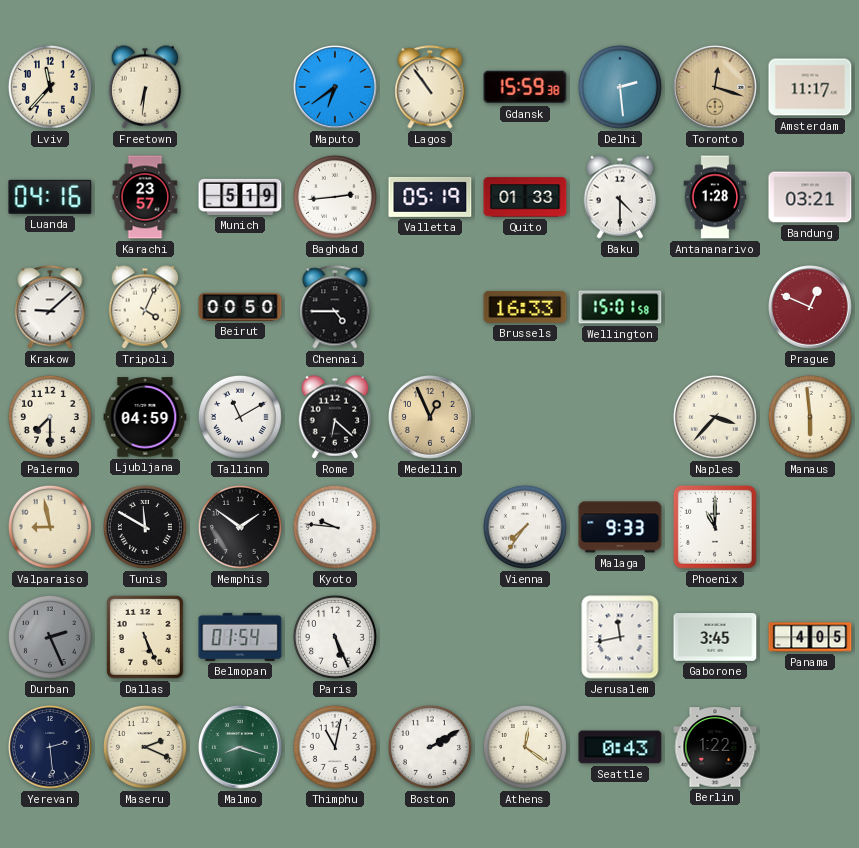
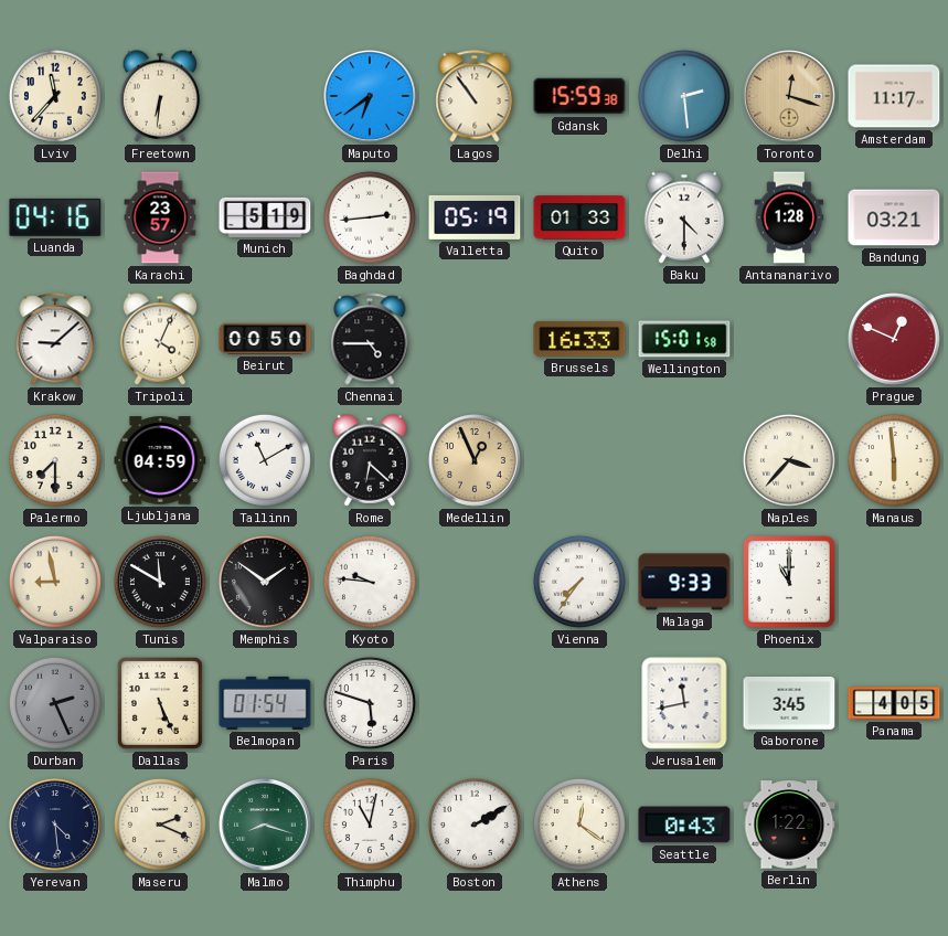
Paris: 5:26 -> 5:48 (370, 703)
Yerevan: 2:29 -> 4:29 (56, 826)
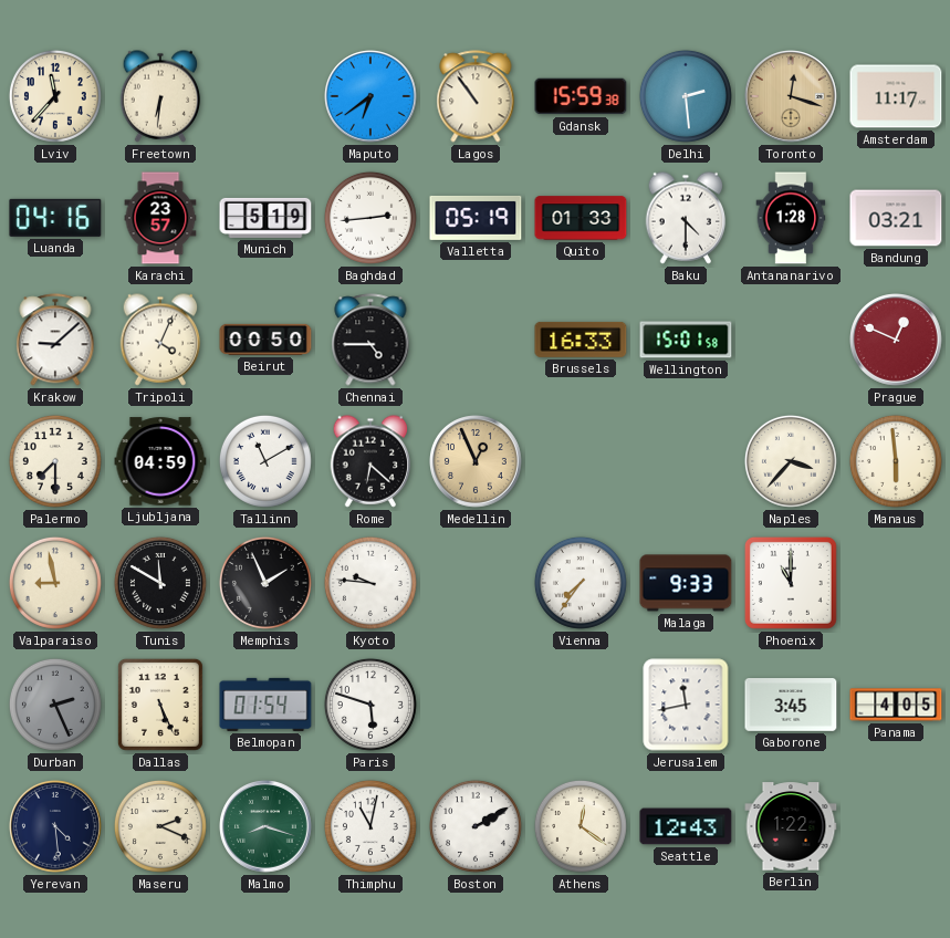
Memphis: 1:51 -> 1:56 (265, 583)
Seattle: 0:43 -> 12:43 (686, 826)
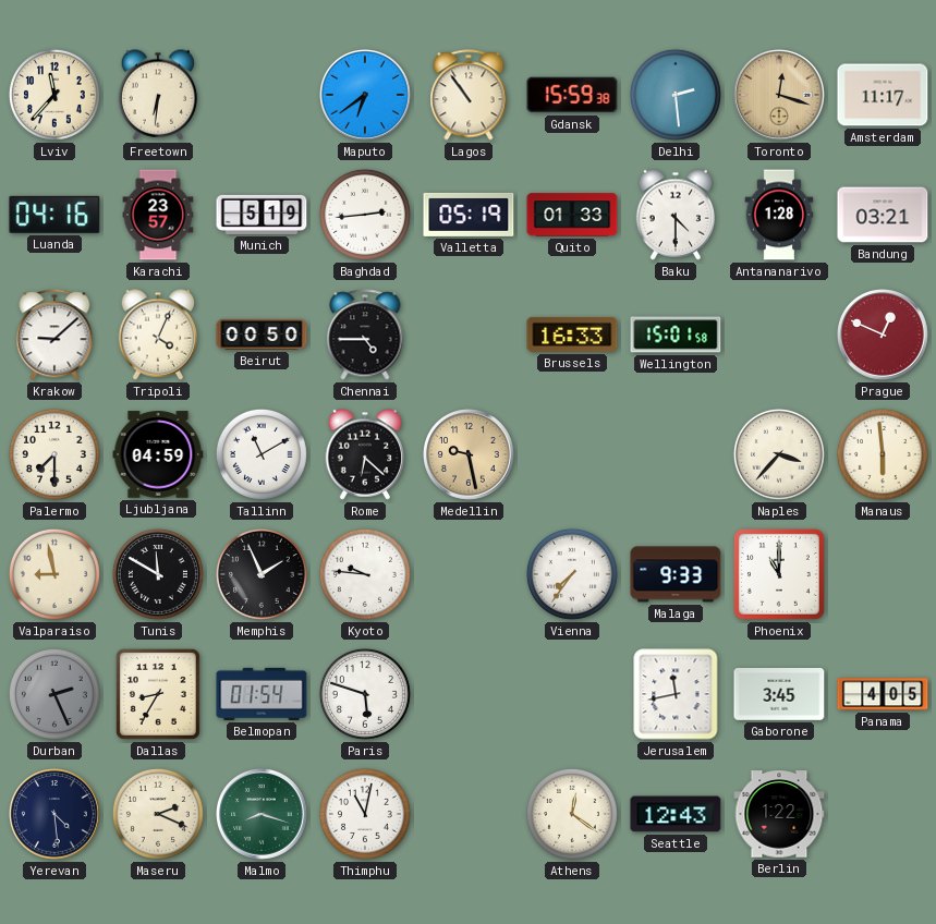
Medellin: 12:56 -> 9:28 (470, 455)
Dallas: 5:26 -> 8:35 (158, 694)
Boston: 2:10 -> none (476, 826)
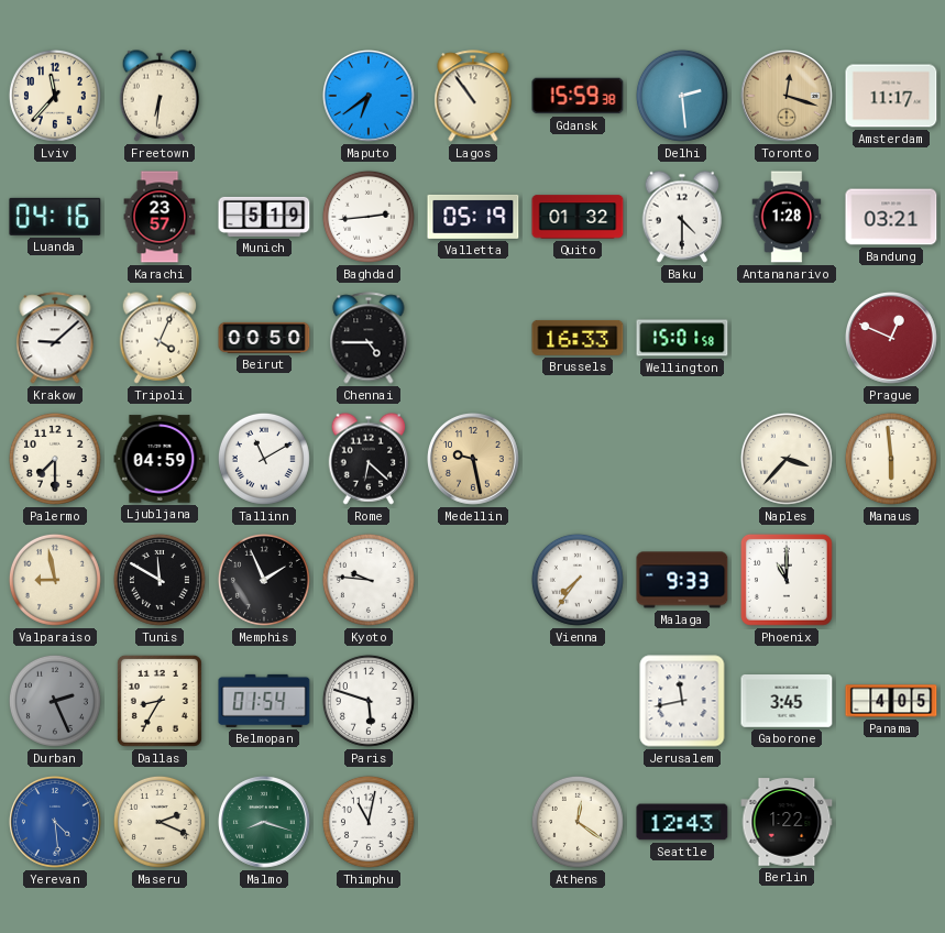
Quito: 01:33 -> 01:32 (578, 217)
Yerevan dial: navy -> blue (56, 823)
